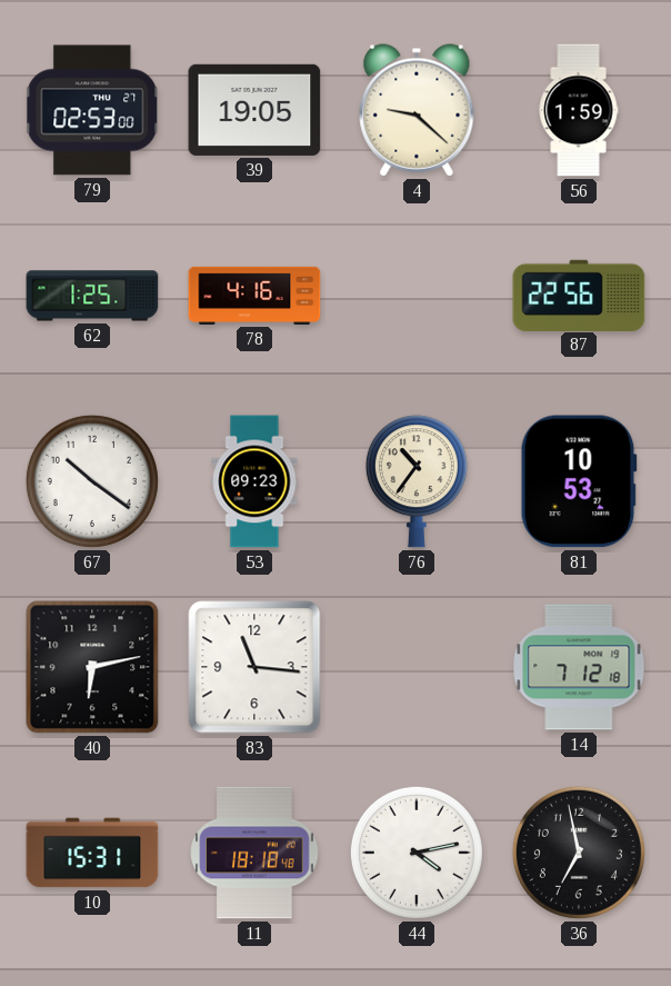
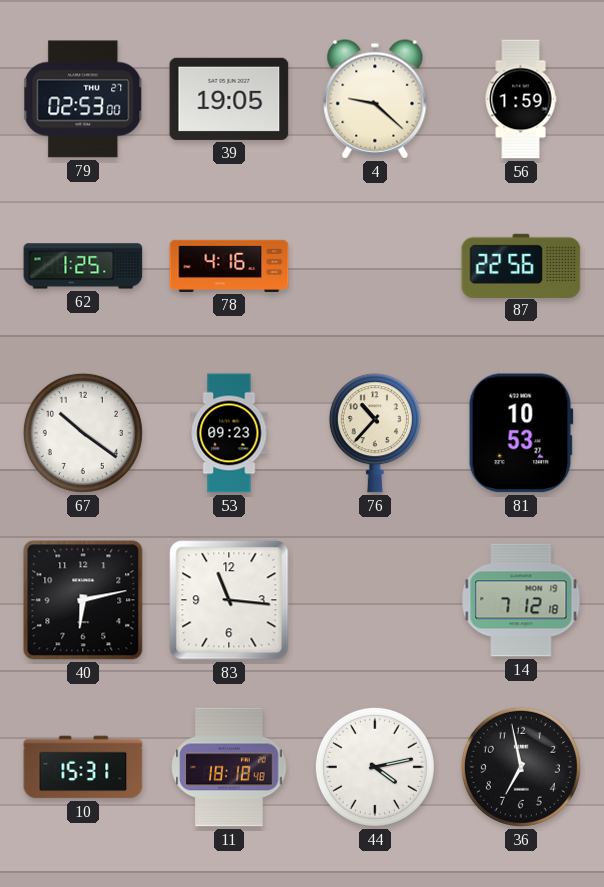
76: 10:36 -> 10:37 (375, 433)
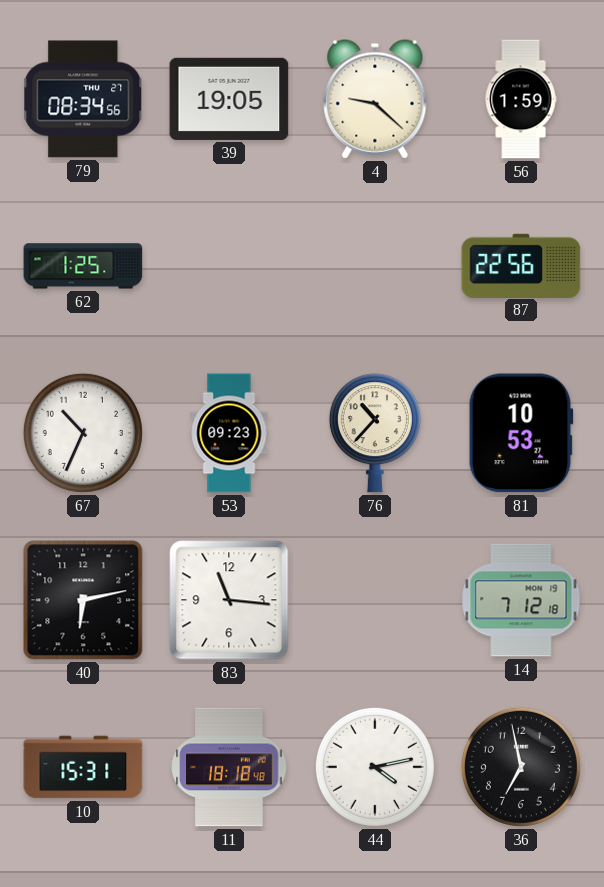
79: 02:53 -> 08:34 (83, 99)
78: 4:16 -> none (229, 266)
67: 10:21 -> 10:34 (83, 433)
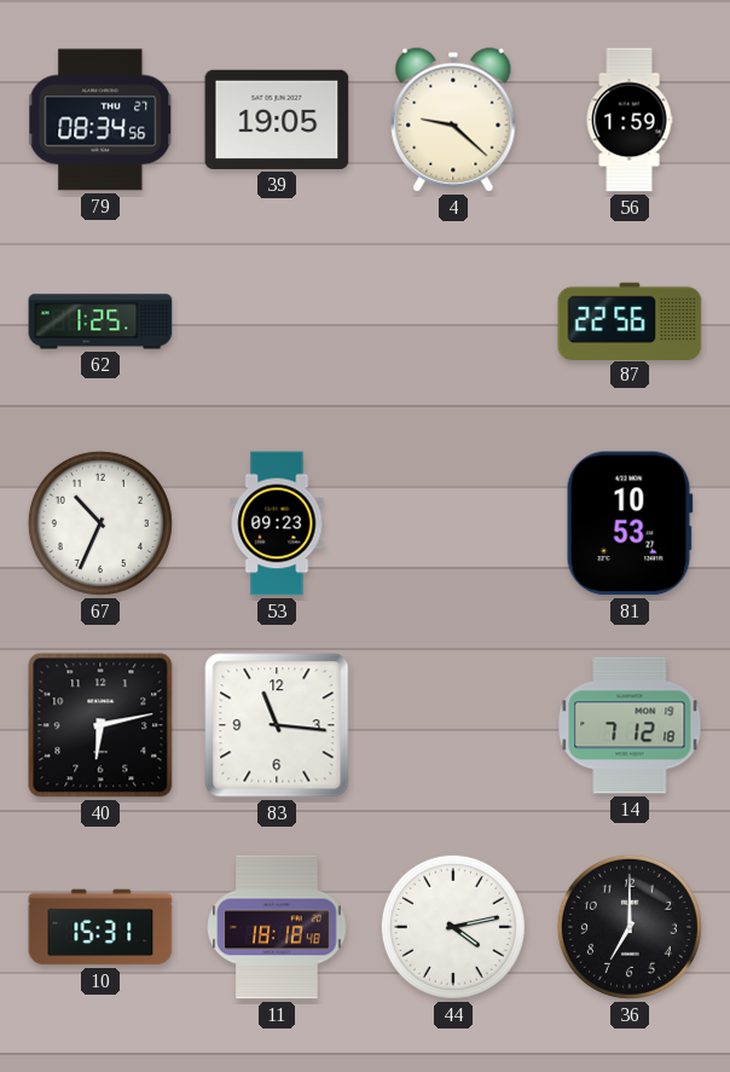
76: 10:37 -> none (375, 433)
36: 6:58 -> 7:00 (630, 927)
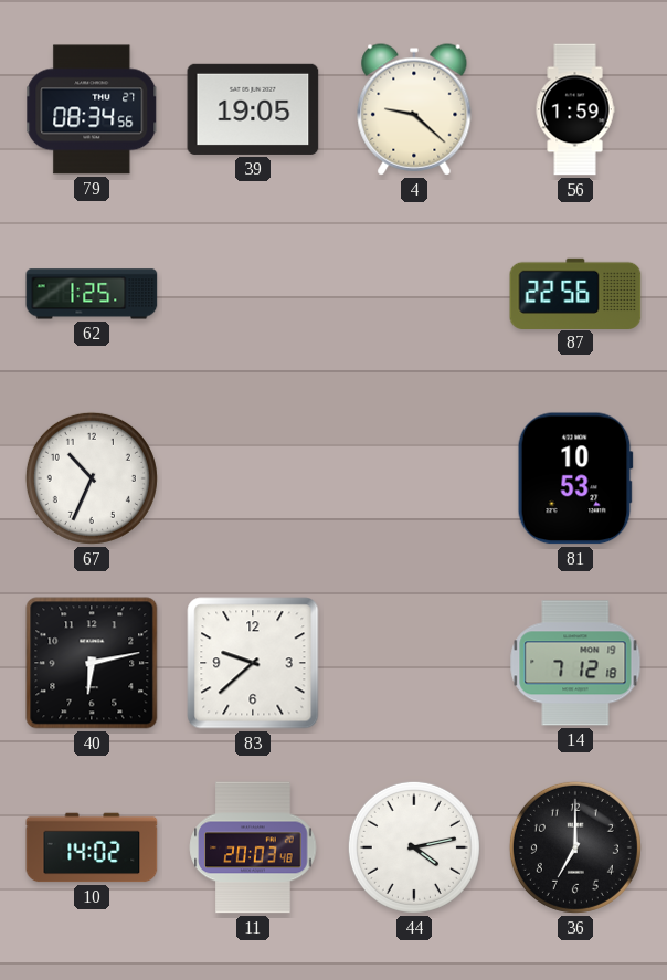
53: 09:23 -> none (277, 523)
83: 11:16 -> 9:38 (253, 663)
10: 15:31 -> 14:02 (92, 847)
11: 18:18 -> 20:03 (253, 847)
